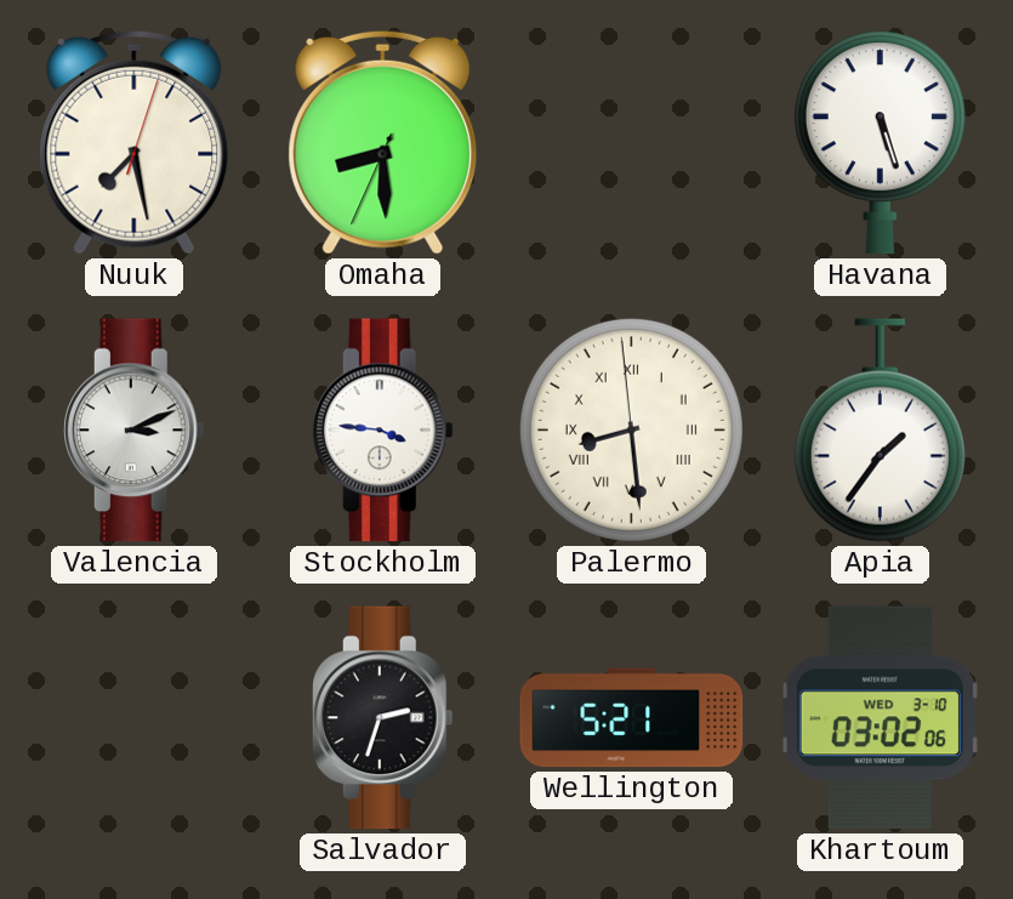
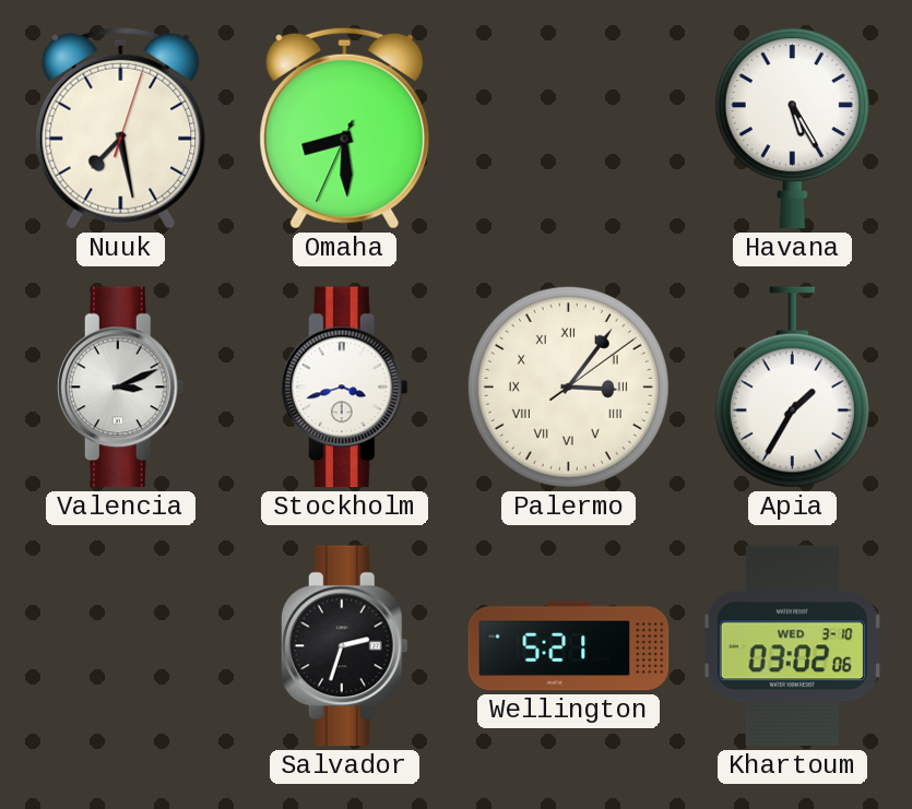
Havana: 5:27 -> 5:25 (792, 129)
Stockholm: 3:46 -> 3:42 (344, 388)
Palermo: 8:28 -> 3:06 (568, 386)
Apia: 1:36 -> 1:35 (792, 388)
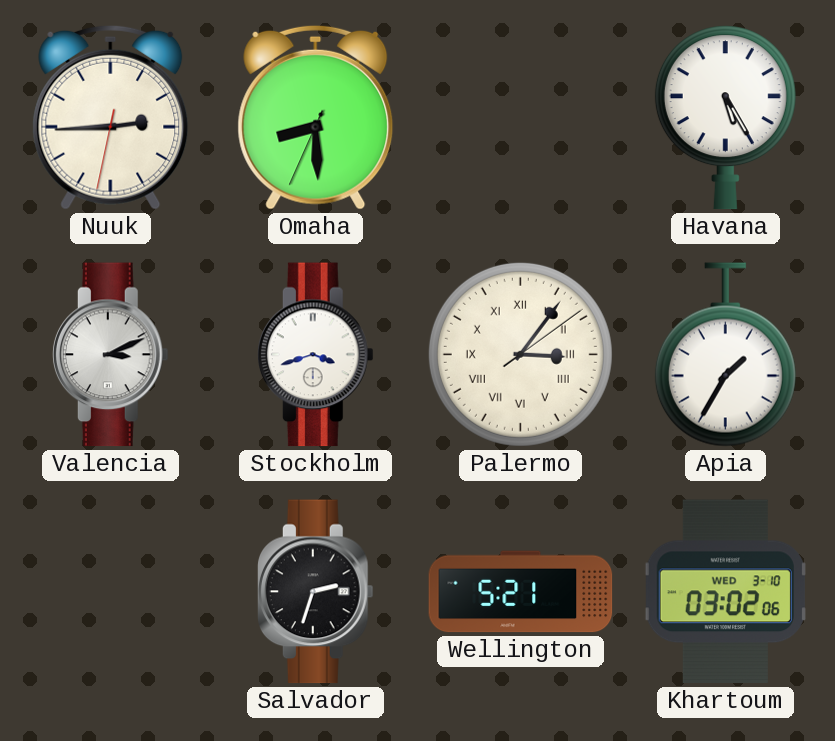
Nuuk: 7:28 -> 2:44 (111, 117)
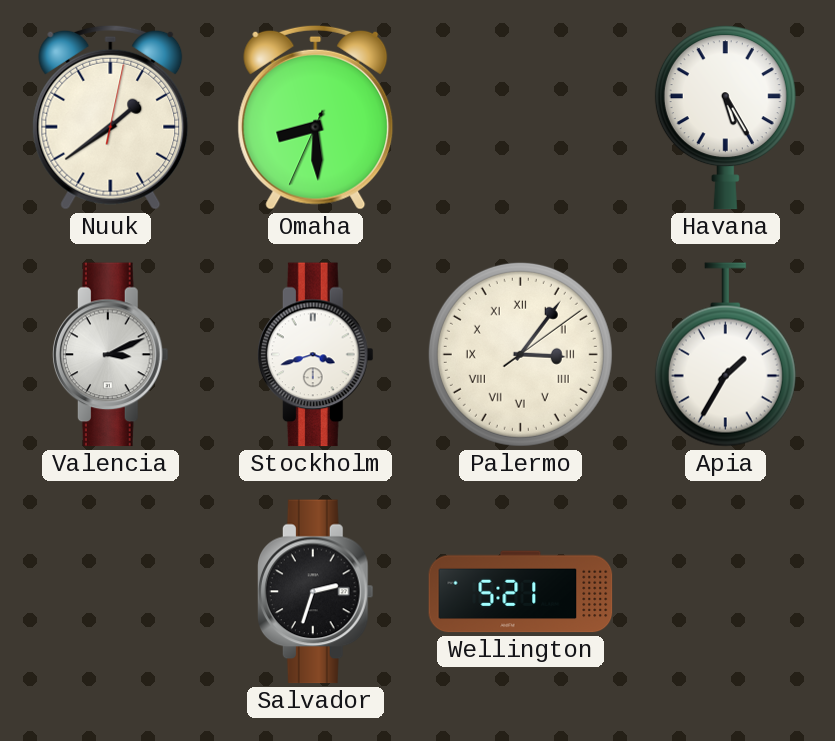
Nuuk: 2:44 -> 1:39 (111, 117)
Khartoum: 03:02 -> none (725, 592)
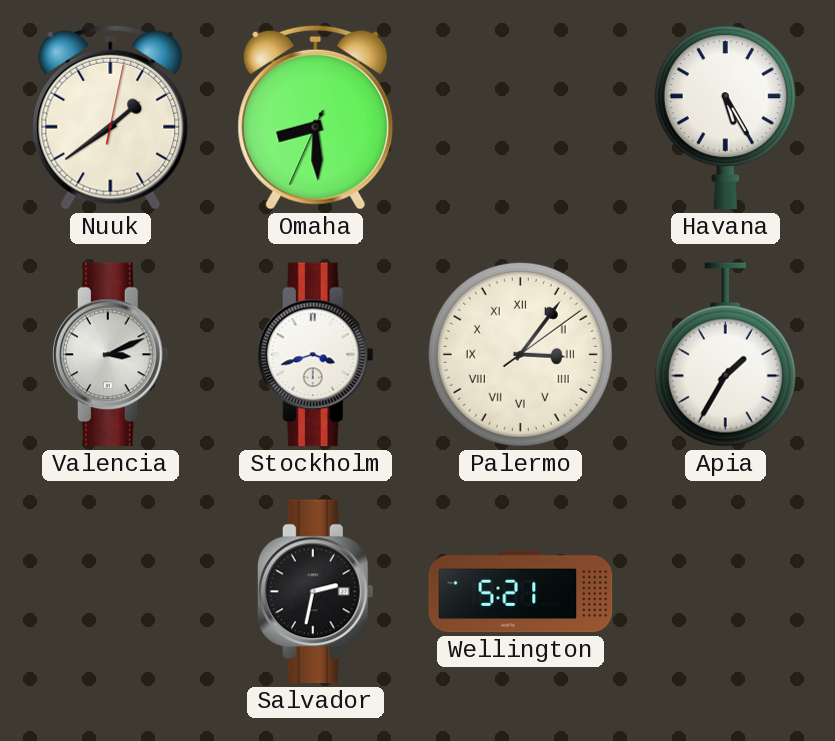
Salvador: 2:33 -> 2:32 (315, 592)
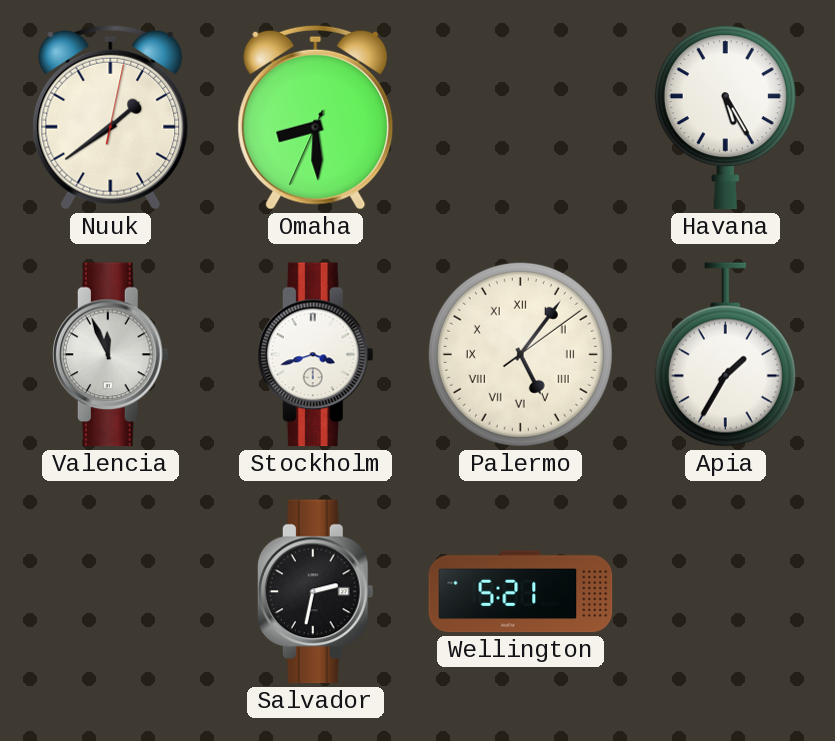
Valencia: 3:11 -> 11:56 (110, 355)
Palermo: 3:06 -> 5:06 (520, 354)
